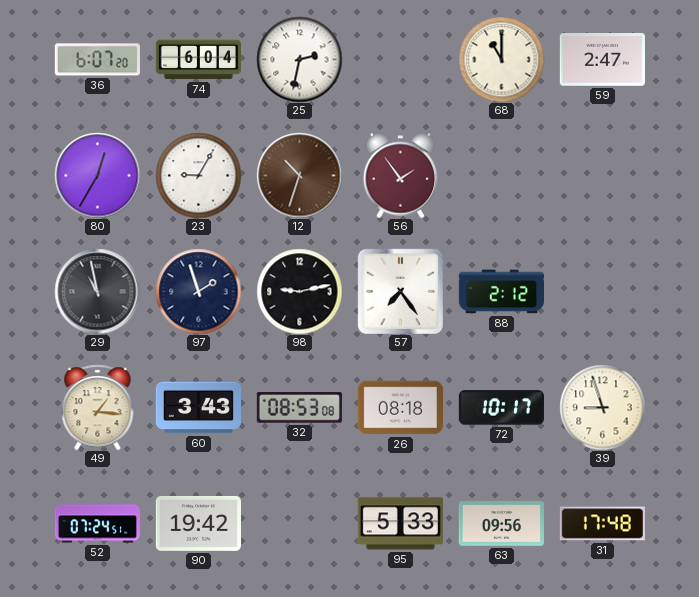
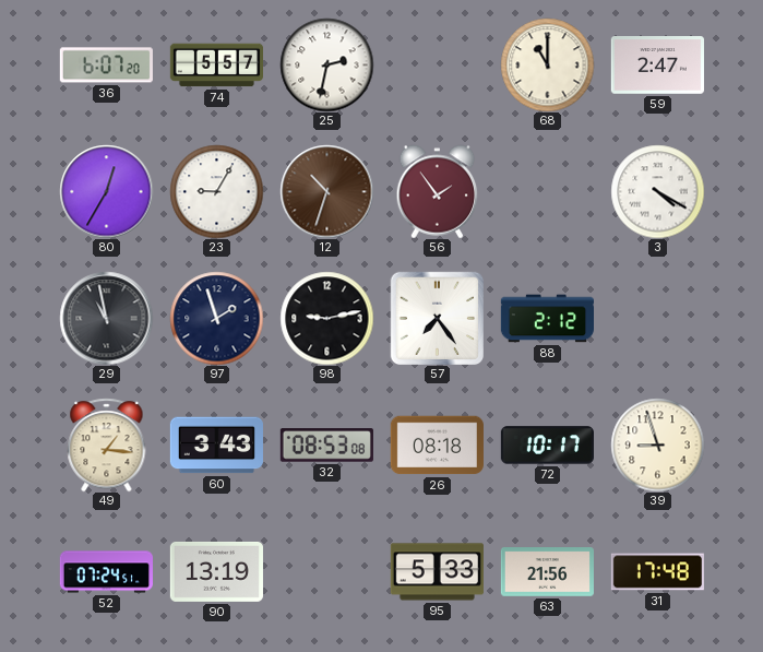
74: 6:04 -> 5:57 (216, 66)
3: none -> 4:20 (657, 191)
90: 19:42 -> 13:19 (216, 571)
63: 09:56 -> 21:56 (547, 572)
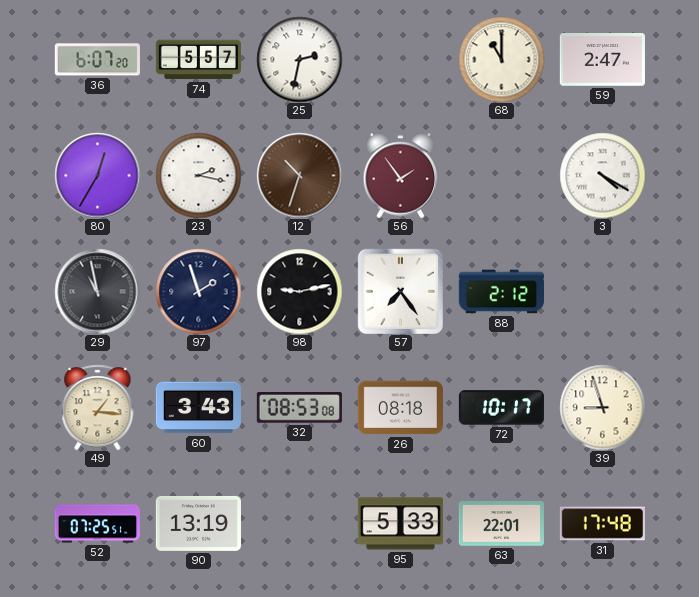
23: 9:05 -> 2:17 (198, 175)
52: 07:24 -> 07:25 (97, 524)
63: 21:56 -> 22:01 (501, 524)
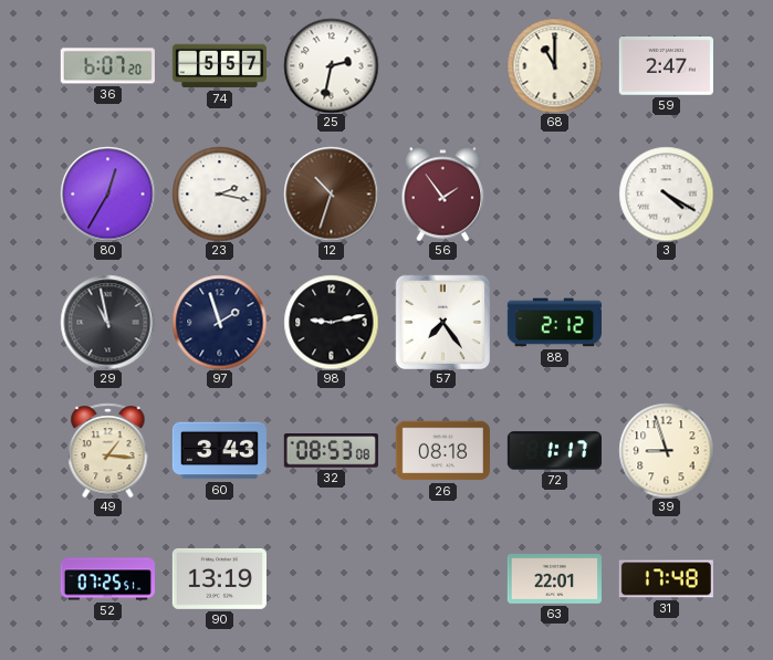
72: 10:17 -> 1:17 (554, 451)
95: 5:33 -> none (400, 524)
